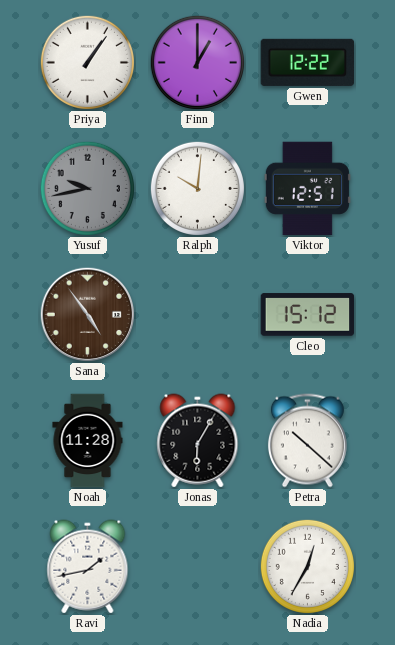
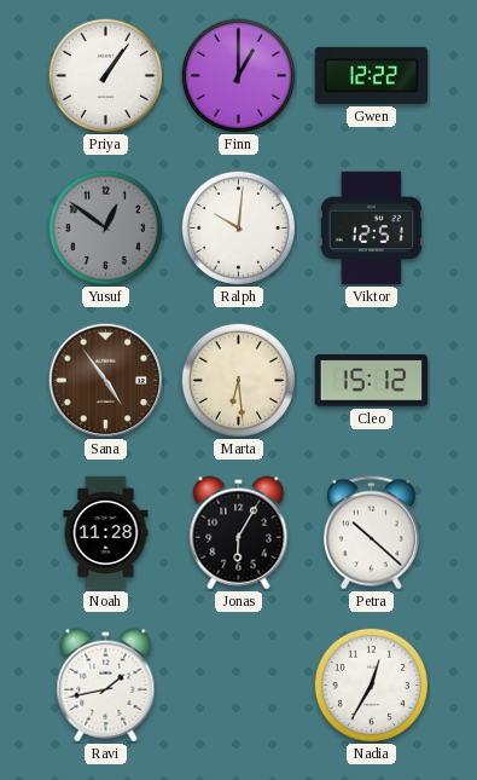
Yusuf: 9:43 -> 12:51 (105, 227)
Marta: none -> 6:29 (238, 380)
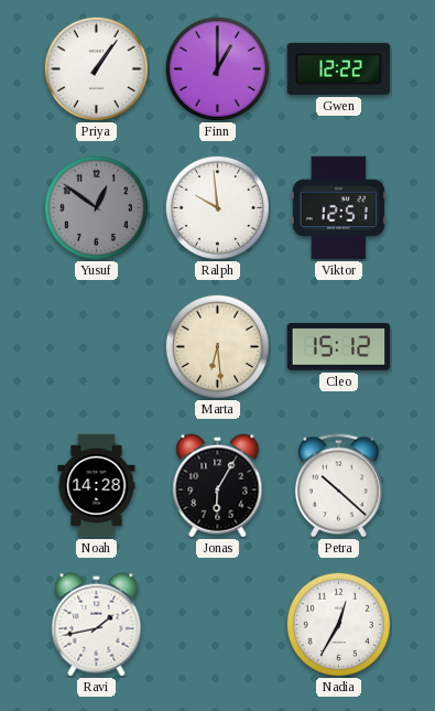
Ralph: 10:01 -> 9:59 (217, 207)
Sana: 4:54 -> none (105, 380)
Noah: 11:28 -> 14:28 (97, 486)
